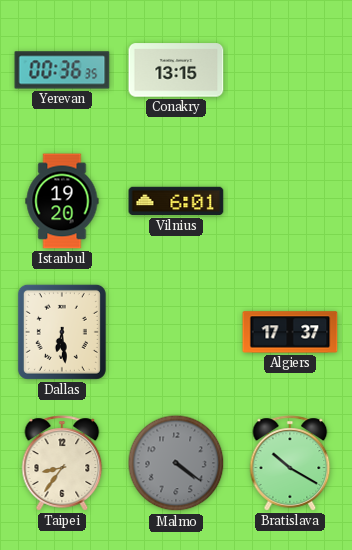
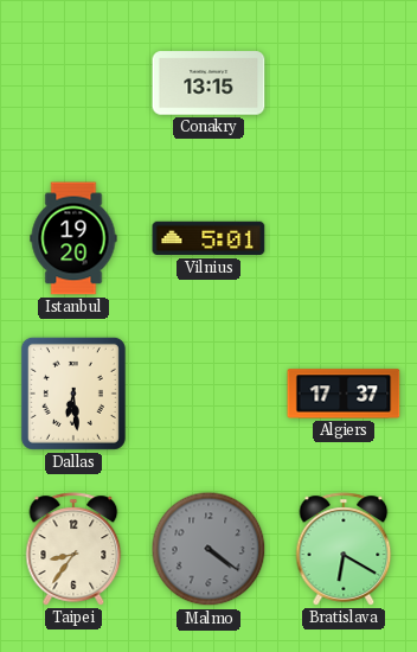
Yerevan: 00:36 -> none (62, 70)
Vilnius: 6:01 -> 5:01 (208, 238)
Bratislava: 10:20 -> 6:20 (344, 549)
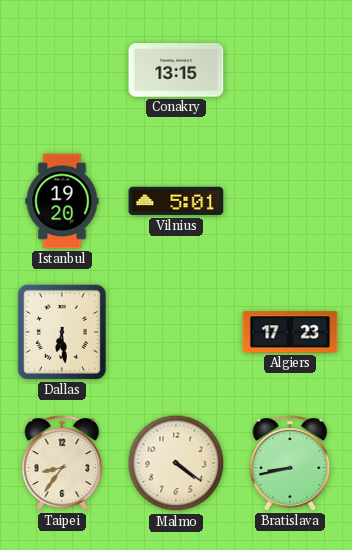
Algiers: 17:37 -> 17:23 (290, 332)
Malmo dial: grey -> cream (176, 463)
Bratislava: 6:20 -> 8:43 (290, 463)
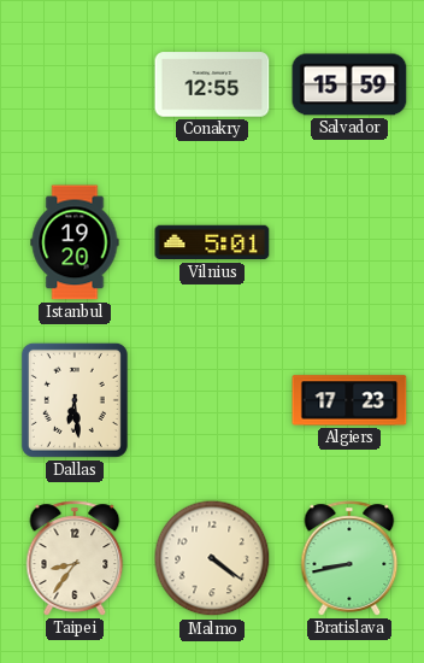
Conakry: 13:15 -> 12:55 (212, 84)
Salvador: none -> 15:59 (349, 84)
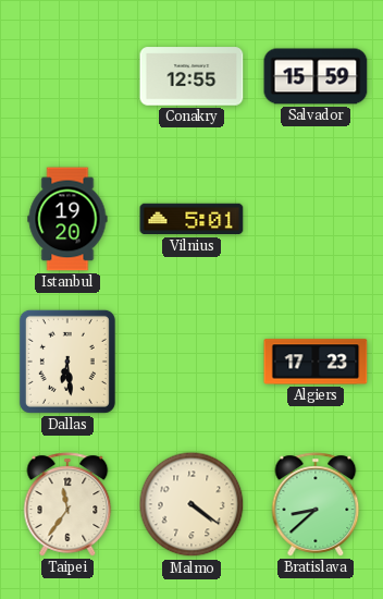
Taipei: 8:36 -> 11:36 (67, 504)
Bratislava: 8:43 -> 8:38 (316, 504)
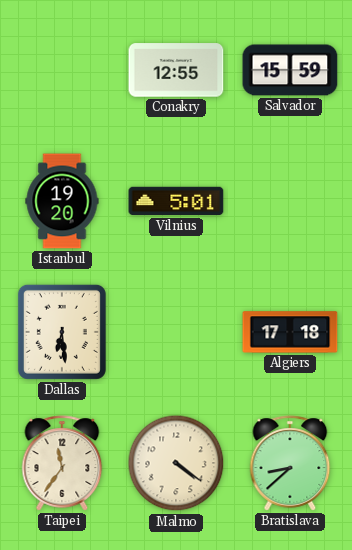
Algiers: 17:23 -> 17:18 (290, 332)
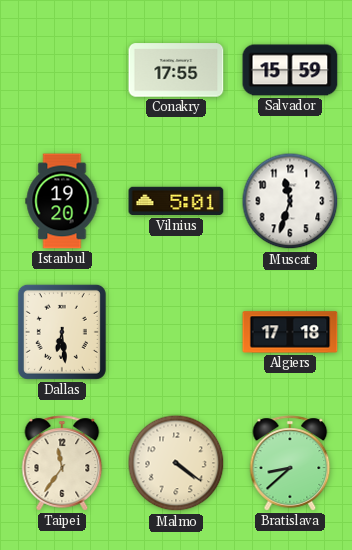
Conakry: 12:55 -> 17:55 (176, 70)
Muscat: none -> 11:33 (290, 201)
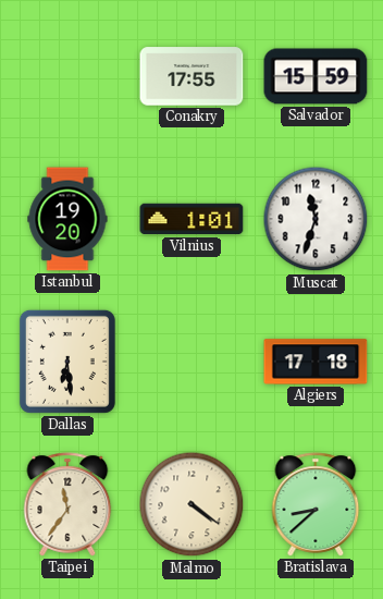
Vilnius: 5:01 -> 1:01 (191, 219)
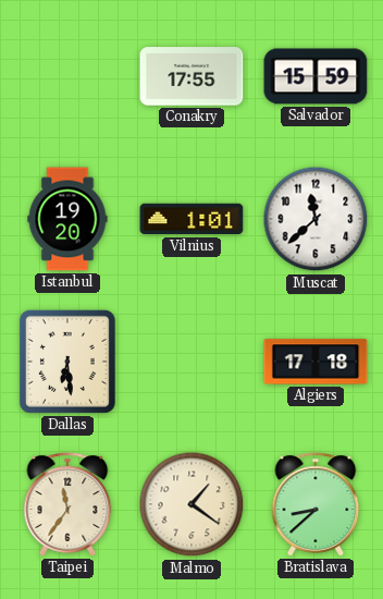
Muscat: 11:33 -> 11:38 (316, 219)
Malmo: 4:21 -> 1:21 (191, 504)
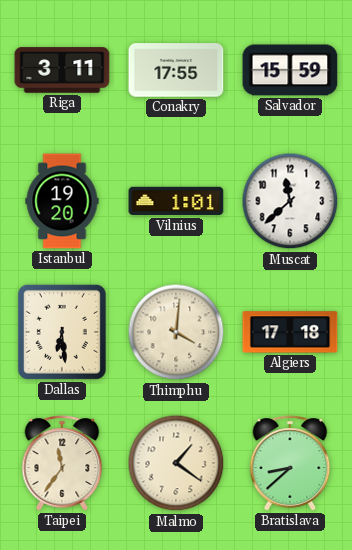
Riga: none -> 3:11 (62, 70)
Thimphu: none -> 4:01 (176, 332)
